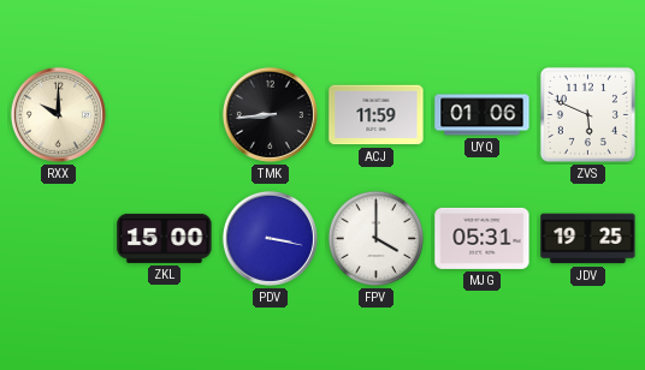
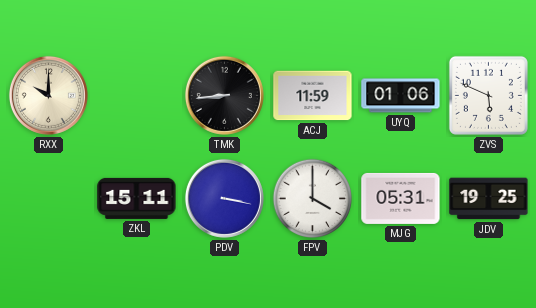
ZKL: 15:00 -> 15:11 (137, 198)
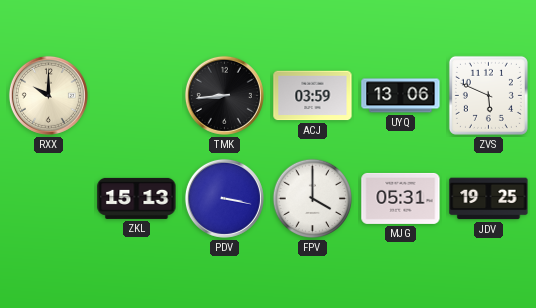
ACJ: 11:59 -> 03:59 (313, 96)
UYQ: 01:06 -> 13:06 (401, 96)
ZKL: 15:11 -> 15:13 (137, 198)
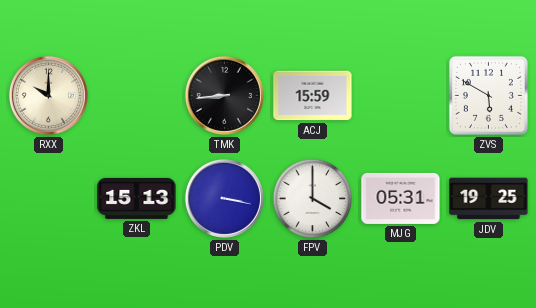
ACJ: 03:59 -> 15:59 (313, 96)
UYQ: 13:06 -> none (401, 96)
ZVS: 5:49 -> 5:50 (488, 95)
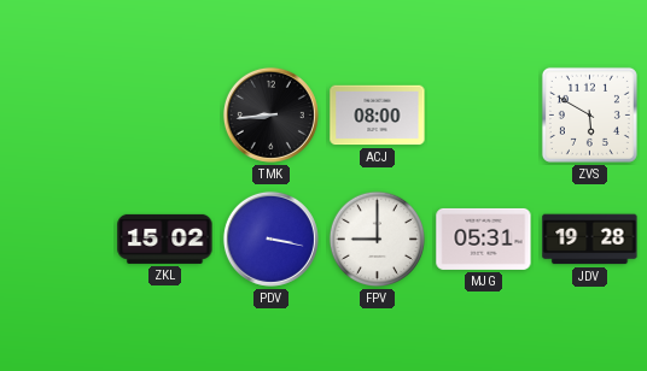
RXX: 10:00 -> none (48, 95)
ACJ: 15:59 -> 08:00 (378, 116)
ZKL: 15:13 -> 15:02 (165, 238)
FPV: 4:00 -> 9:00 (378, 240)
JDV: 19:25 -> 19:28 (590, 240)
